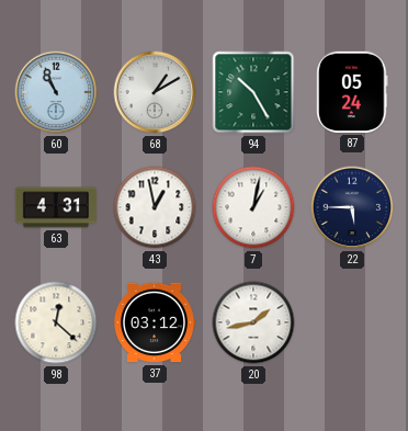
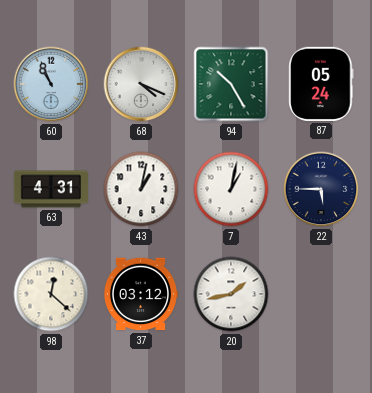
68: 1:10 -> 4:19 (141, 84)
43: 12:58 -> 1:02 (141, 189)
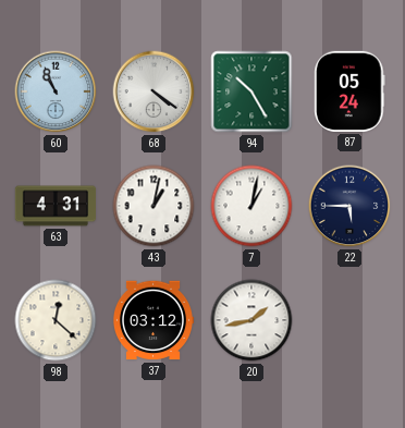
68: 4:19 -> 4:21 (154, 91)
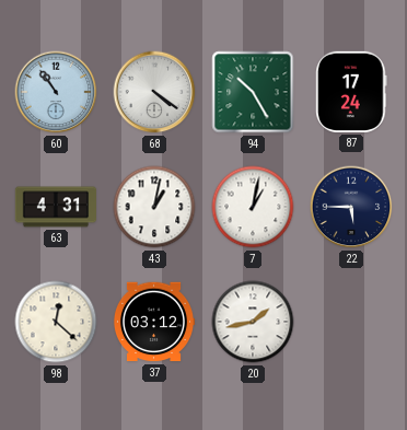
60: 10:56 -> 10:54 (56, 92)
87: 05:24 -> 17:24 (351, 92)
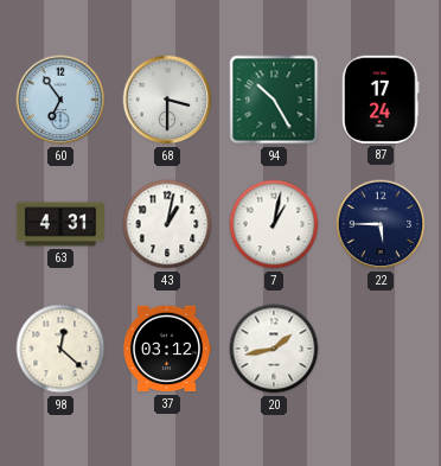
60: 10:54 -> 6:54 (60, 100)
68: 4:21 -> 3:30 (167, 100)
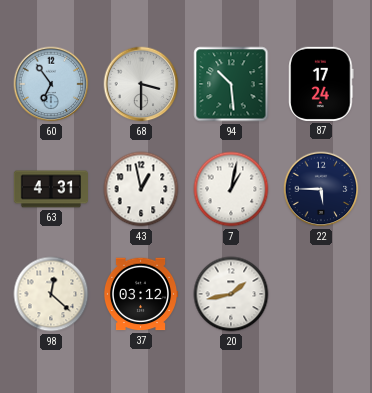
94: 10:25 -> 10:29 (231, 84)
43: 1:02 -> 12:58 (141, 189)
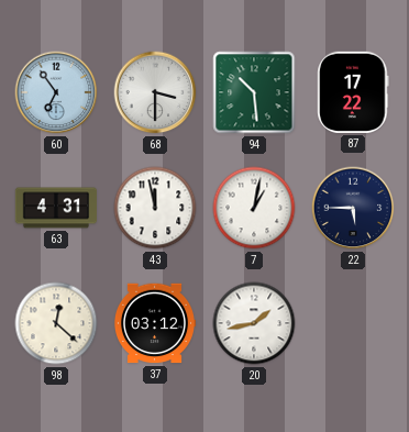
87: 17:24 -> 17:22 (353, 92)
43: 12:58 -> 11:58 (155, 208)
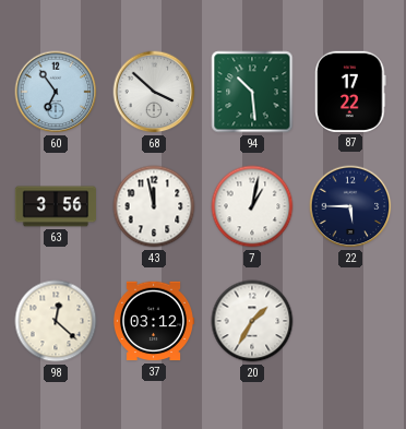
68: 3:30 -> 3:52 (154, 92)
63: 4:31 -> 3:56 (55, 206)
20: 1:43 -> 1:35 (252, 321)
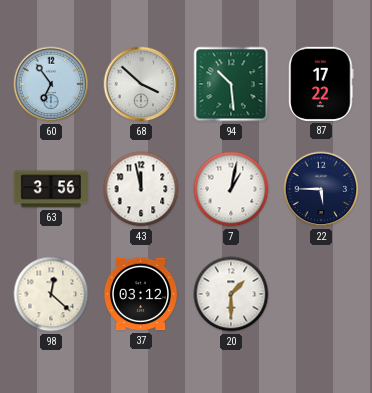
20: 1:35 -> 1:30 (231, 294)
